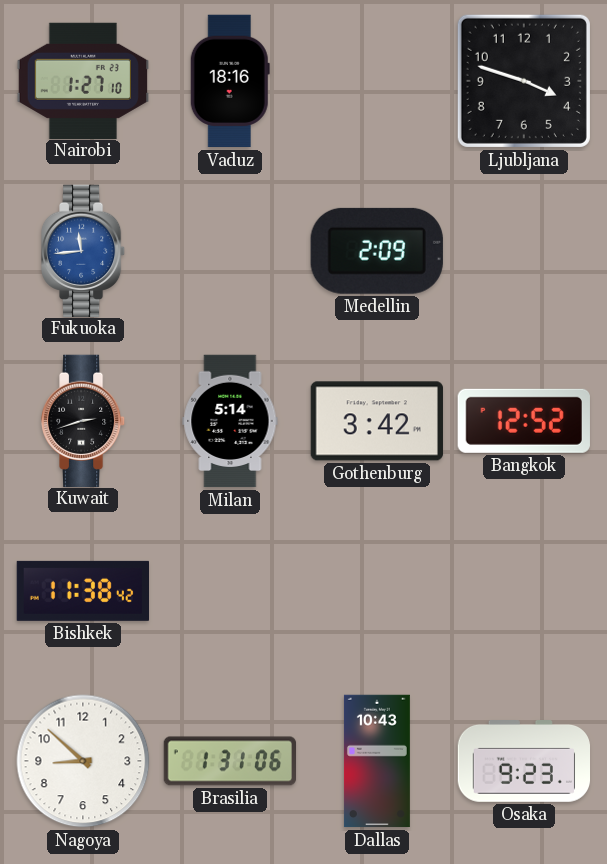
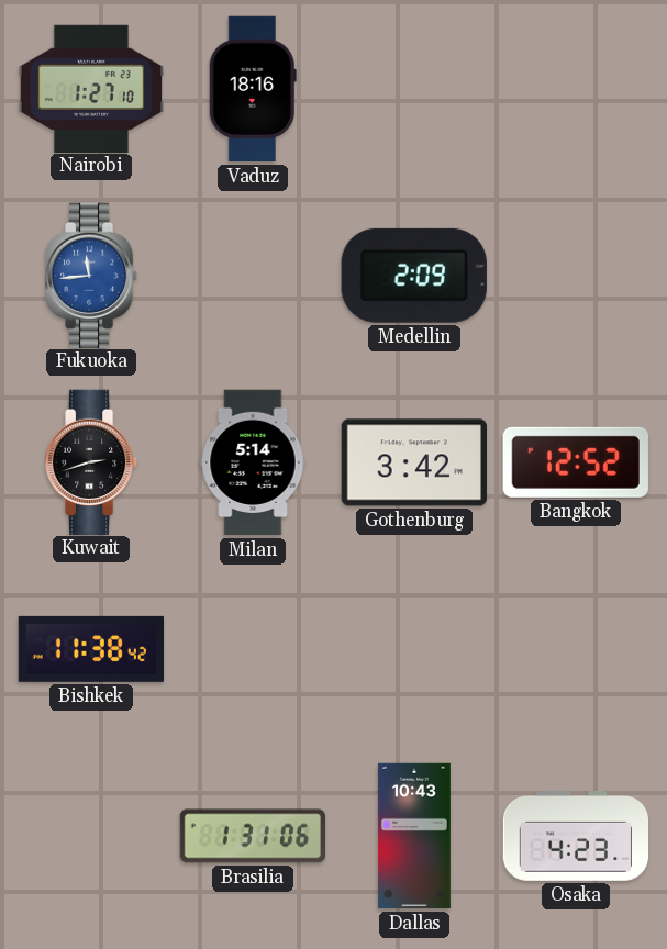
Ljubljana: 3:48 -> none (524, 81)
Nagoya: 8:52 -> none (83, 761)
Osaka: 9:23 -> 4:23 (576, 837)
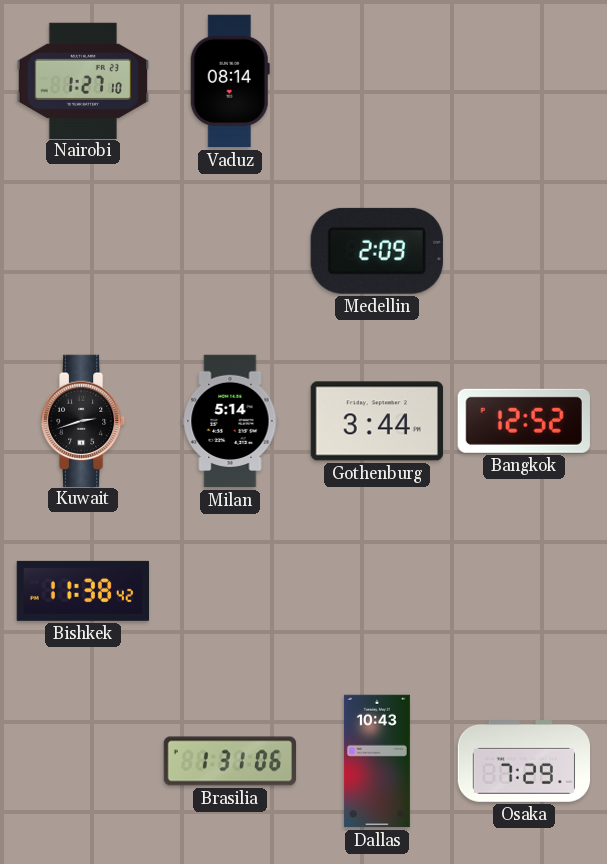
Vaduz: 18:16 -> 08:14 (230, 81)
Fukuoka: 11:44 -> none (91, 275)
Gothenburg: 3:42 -> 3:44 (377, 421)
Osaka: 4:23 -> 7:29 (524, 762)
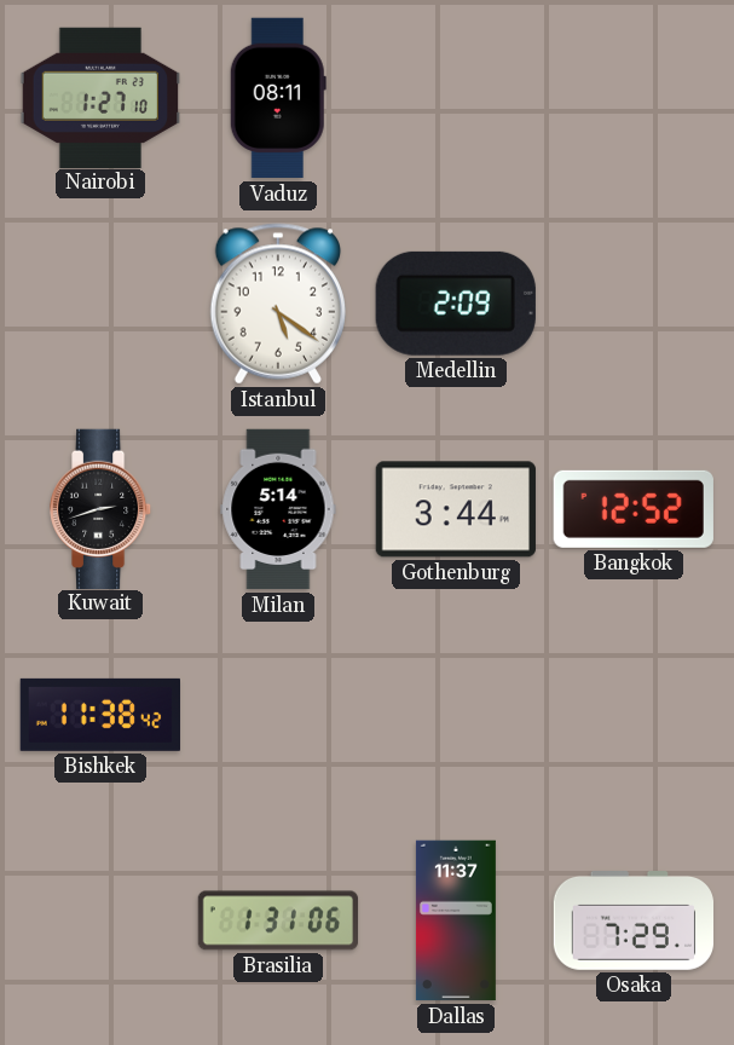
Vaduz: 08:14 -> 08:11 (278, 98)
Istanbul: none -> 5:21 (277, 304)
Dallas: 10:43 -> 11:37 (456, 920)
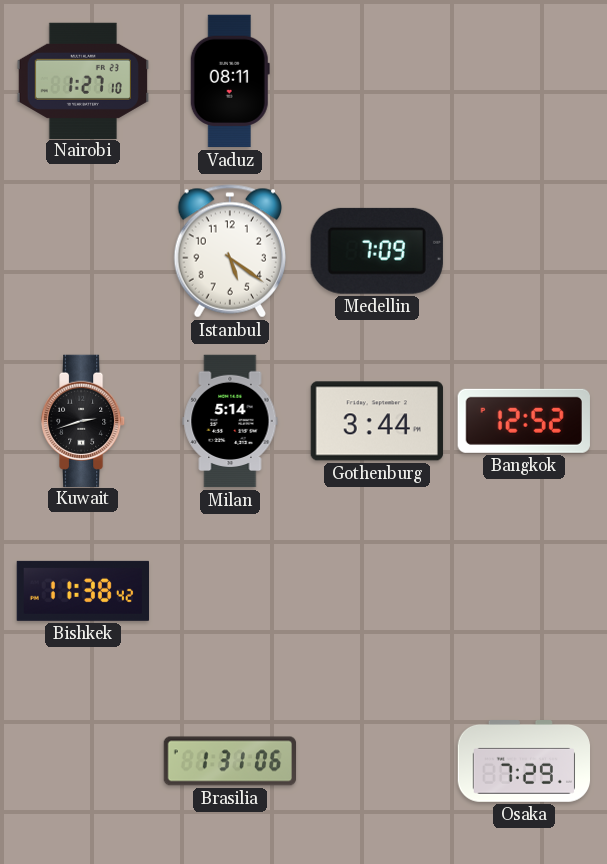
Medellin: 2:09 -> 7:09 (377, 251)
Dallas: 11:37 -> none (456, 920)
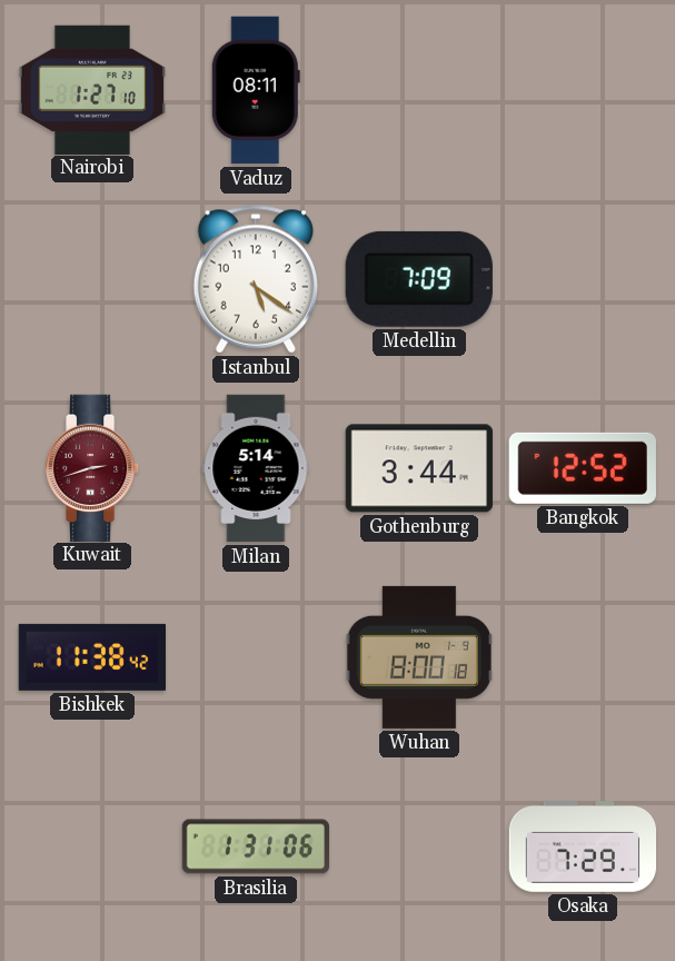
Kuwait dial: black -> burgundy (92, 467)
Wuhan: none -> 8:00 (419, 657)
